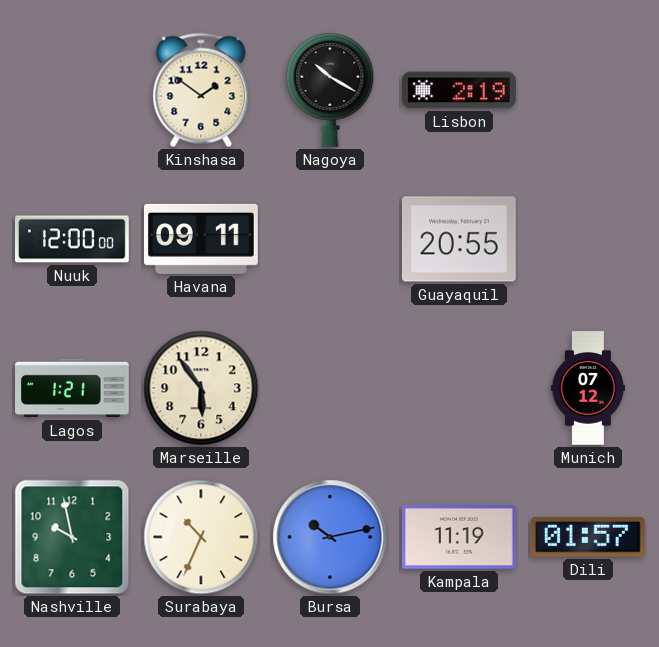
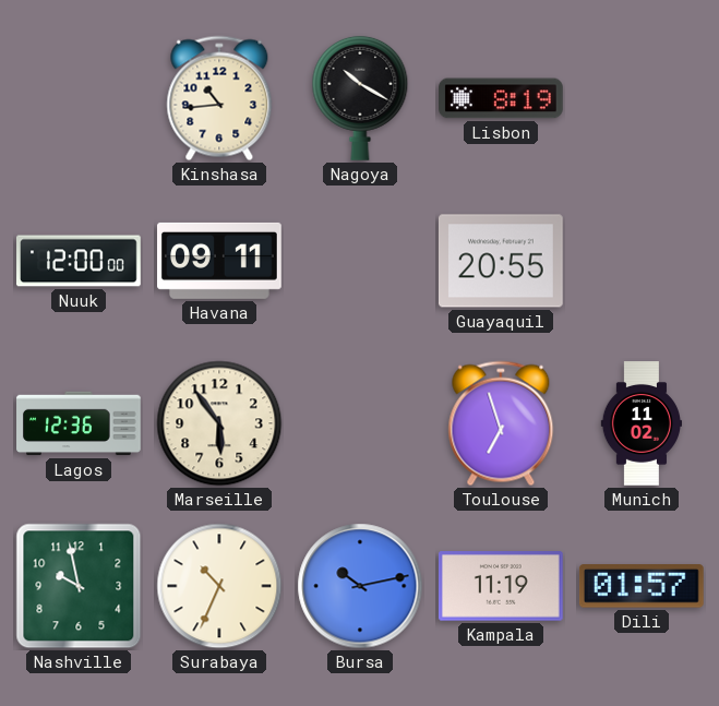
Kinshasa: 1:51 -> 10:44 (219, 98)
Lisbon: 2:19 -> 8:19 (502, 98)
Lagos: 1:21 -> 12:36 (79, 423)
Toulouse: none -> 6:57 (501, 423)
Munich: 07:12 -> 11:02 (640, 423)
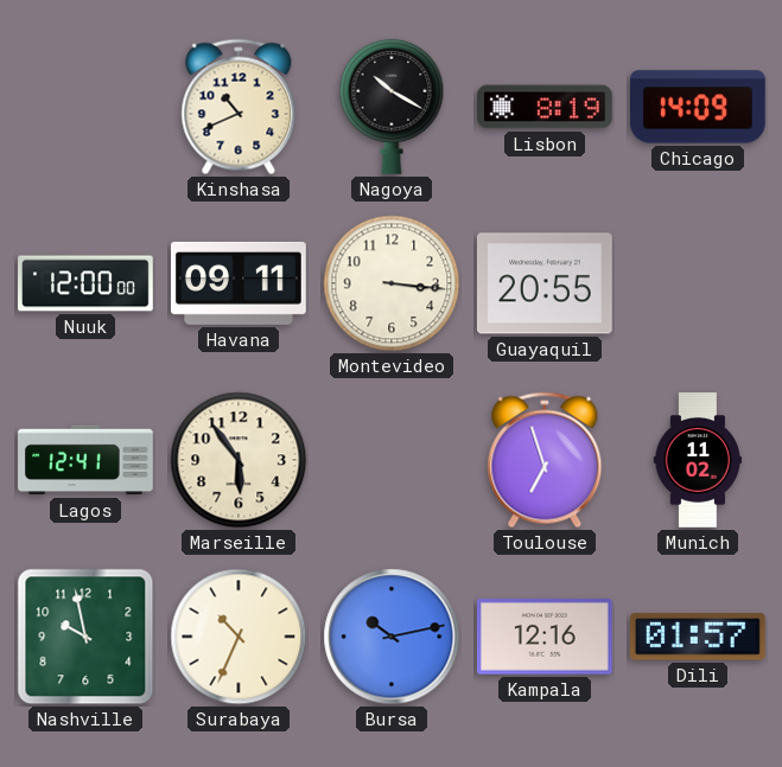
Kinshasa: 10:44 -> 10:41 (239, 107)
Chicago: none -> 14:09 (699, 107)
Montevideo: none -> 3:16 (392, 283)
Lagos: 12:36 -> 12:41 (85, 460)
Kampala: 11:19 -> 12:16 (545, 637)
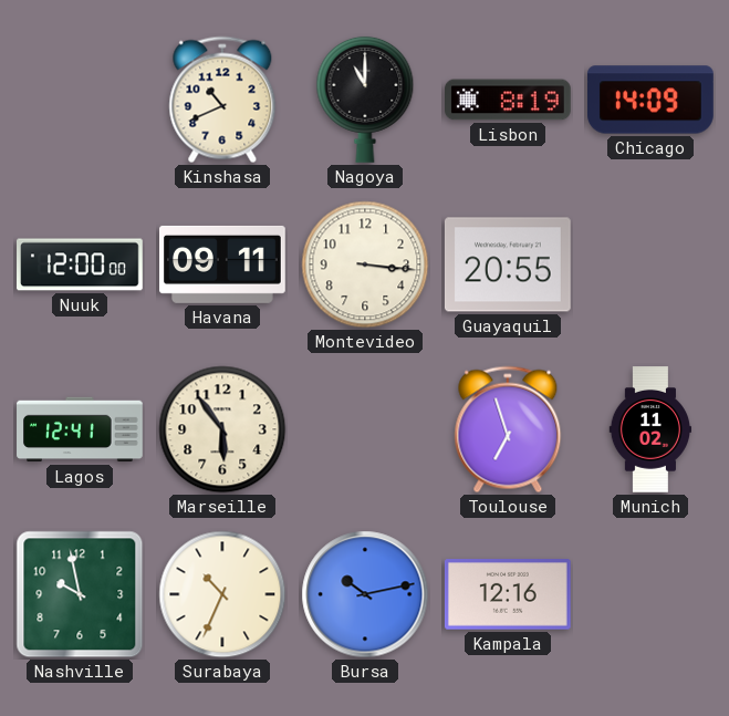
Nagoya: 10:20 -> 11:00 (365, 100)
Dili: 01:57 -> none (698, 637)
